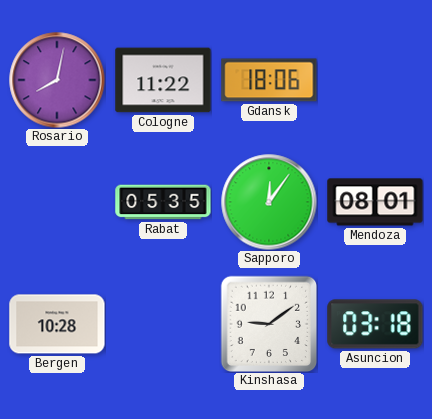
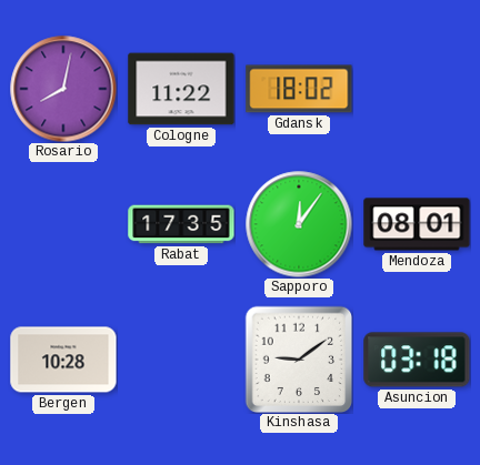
Gdansk: 18:06 -> 18:02 (299, 89)
Rabat: 05:35 -> 17:35 (181, 224)
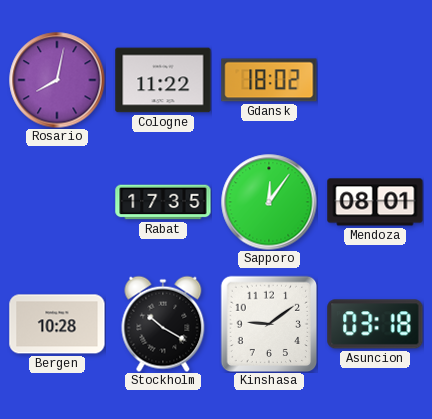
Stockholm: none -> 10:20 (163, 324)
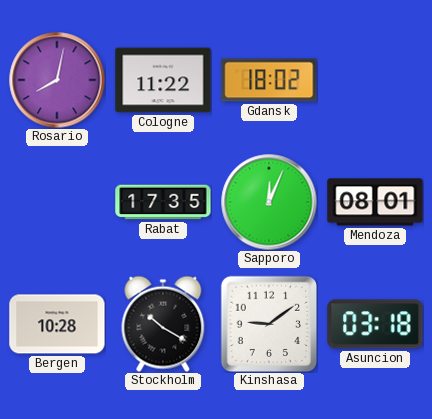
Sapporo: 12:06 -> 12:04 (269, 202)
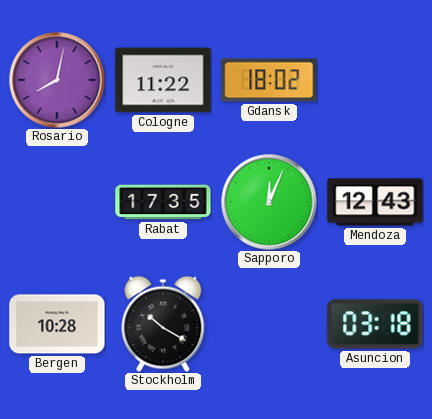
Mendoza: 08:01 -> 12:43 (375, 202)
Kinshasa: 9:09 -> none (269, 324)
